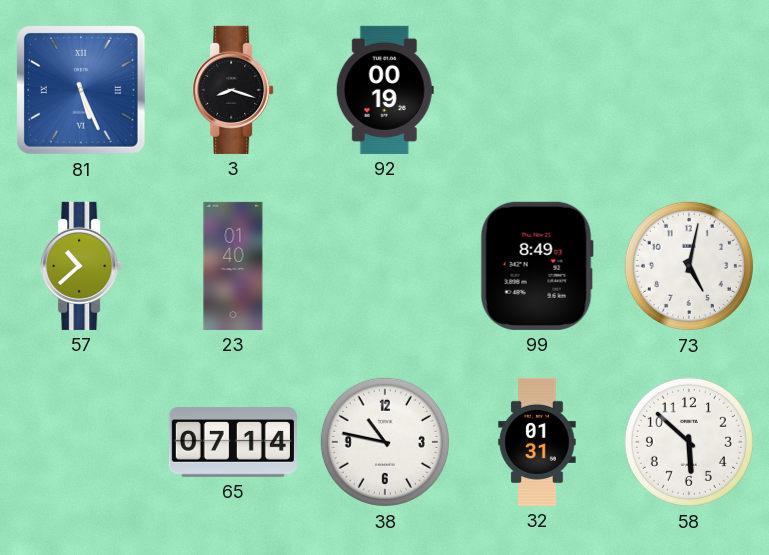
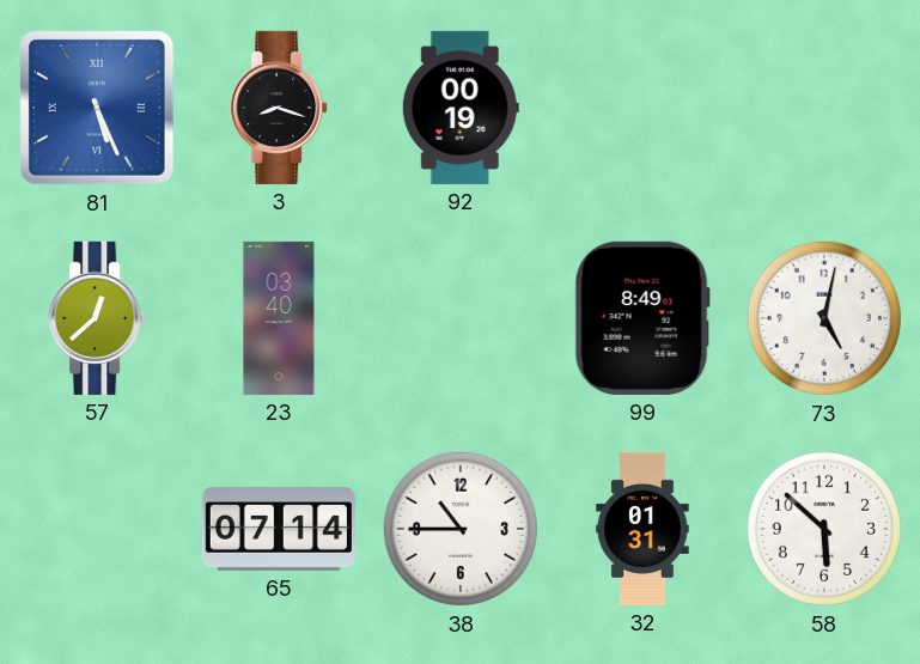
57: 10:38 -> 12:38 (97, 318)
23: 01:40 -> 03:40 (279, 318)
38: 10:47 -> 10:45 (461, 529)
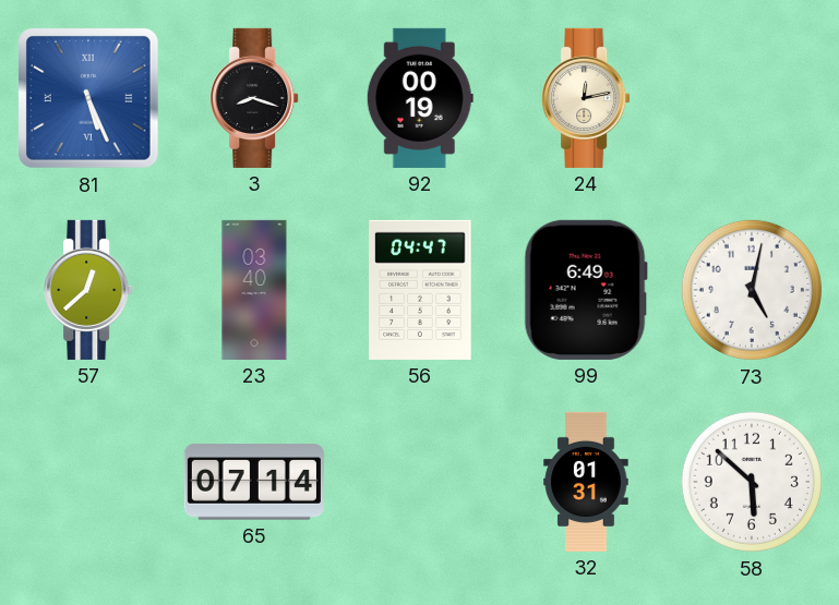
24: none -> 12:13 (586, 98)
56: none -> 04:47 (420, 290)
99: 8:49 -> 6:49 (586, 290)
38: 10:45 -> none (461, 529)
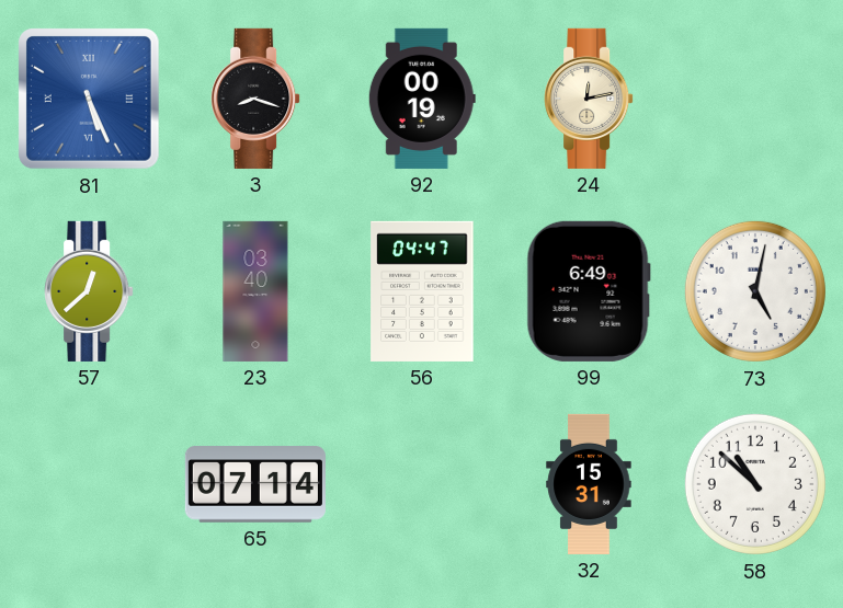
32: 01:31 -> 15:31 (589, 484)
58: 5:52 -> 10:52 (755, 484)
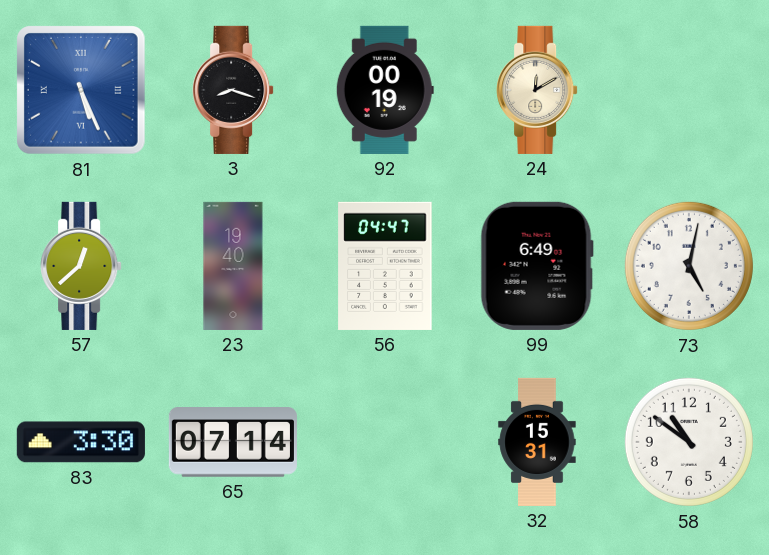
24: 12:13 -> 12:10 (537, 90)
23: 03:40 -> 19:40 (233, 266)
83: none -> 3:30 (81, 442)
58: 10:52 -> 10:51 (689, 442)
